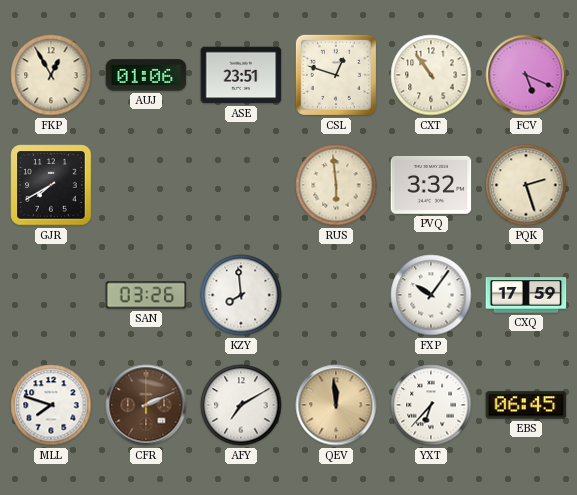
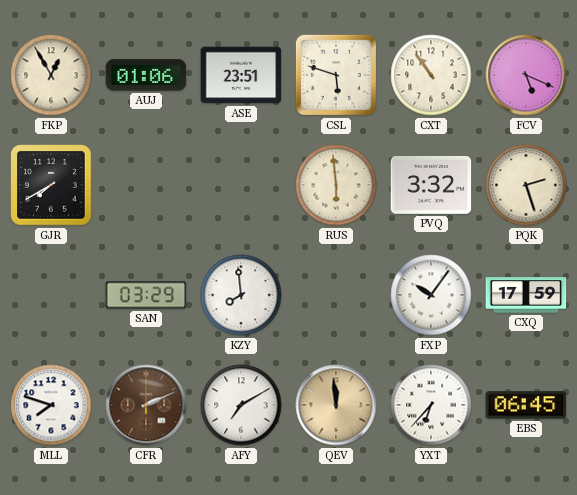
CSL: 12:48 -> 5:48 (336, 75)
SAN: 03:26 -> 03:29 (146, 295)
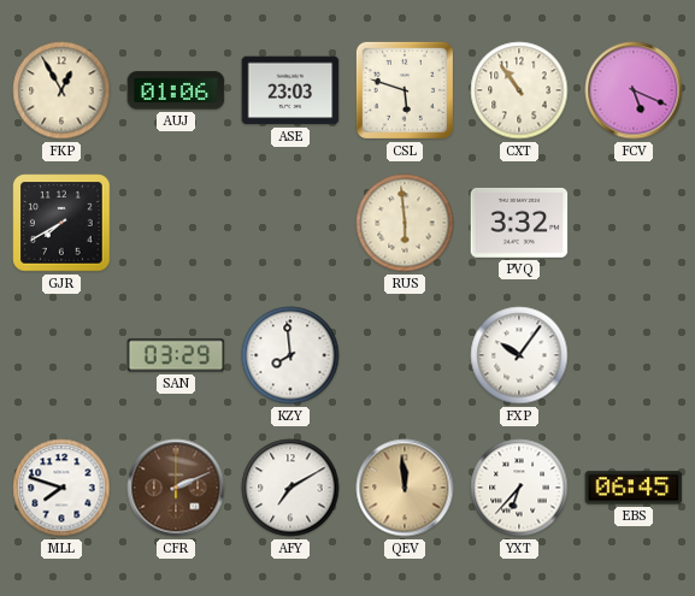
ASE: 23:51 -> 23:03 (290, 90)
PQK: 2:27 -> none (526, 185)
CXQ: 17:59 -> none (526, 295)
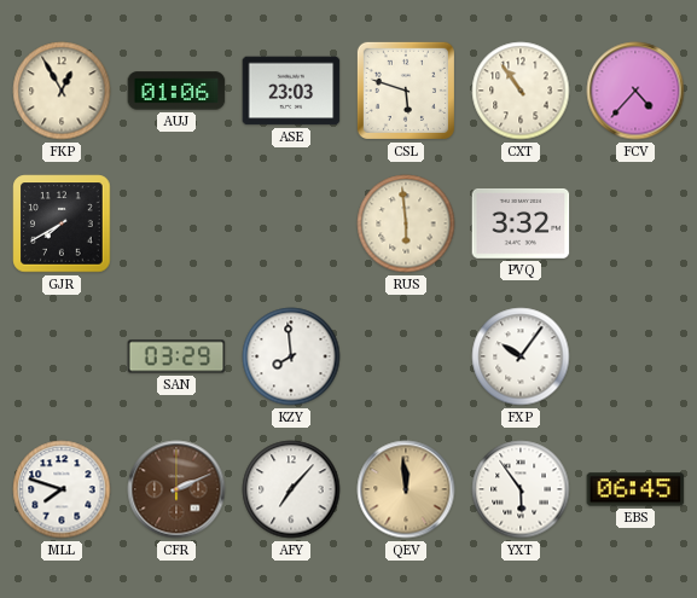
FCV: 5:19 -> 4:37 (635, 91)
AFY: 7:10 -> 7:07 (291, 489)
YXT: 6:37 -> 5:54 (521, 489)
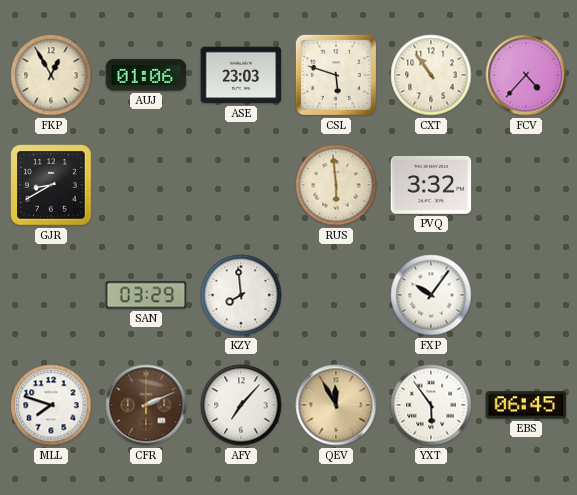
GJR: 7:40 -> 8:40 (51, 185)
QEV: 11:59 -> 11:55 (336, 405)
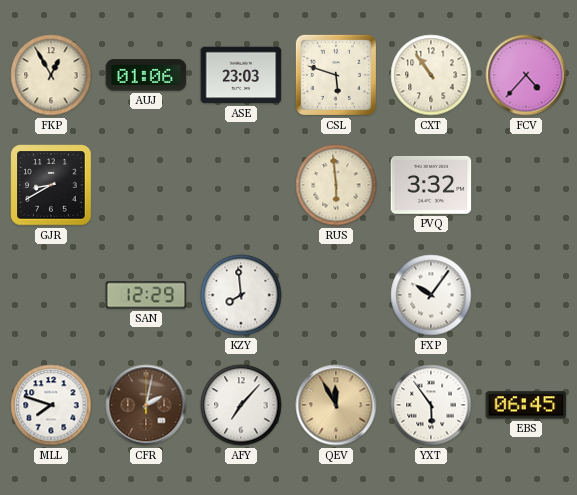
SAN: 03:29 -> 12:29 (146, 295)
CFR: 2:11 -> 2:02 (146, 405)
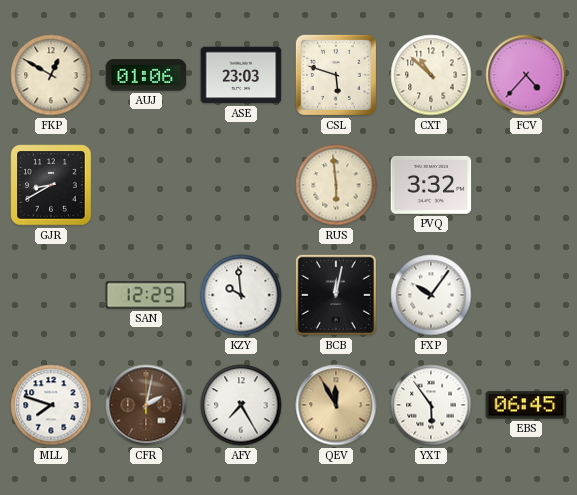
FKP: 12:55 -> 12:50 (51, 75)
CXT: 10:54 -> 10:52 (431, 75)
KZY: 7:59 -> 9:59 (241, 295)
BCB: none -> 12:02 (336, 295)
AFY: 7:07 -> 7:25 (241, 405)
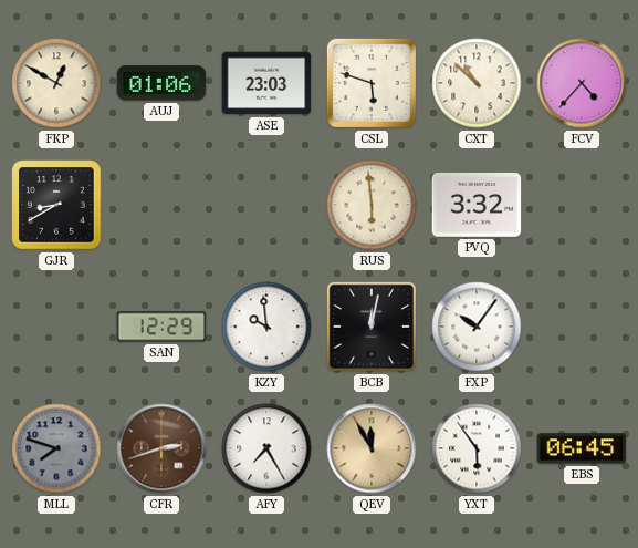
MLL dial: white -> grey (56, 448)
CFR: 2:02 -> 2:42 (161, 448)
